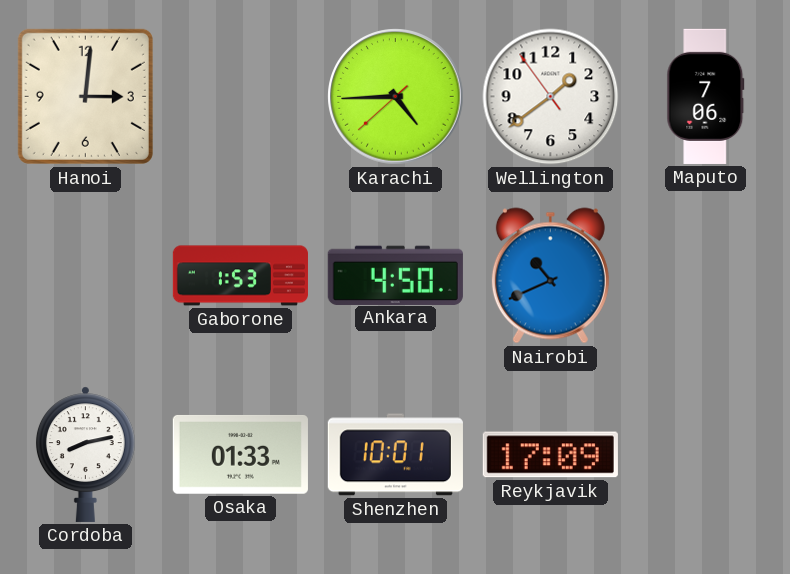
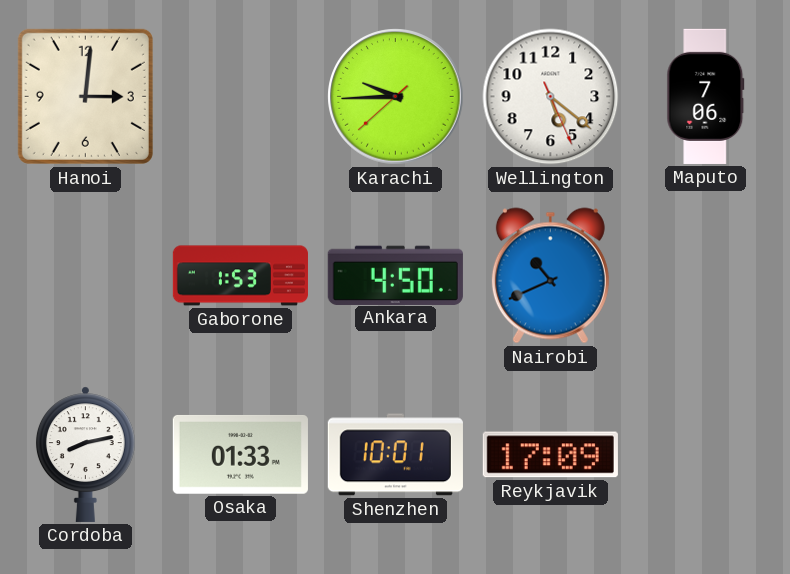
Karachi: 4:44 -> 9:44 (396, 97)
Wellington: 1:38 -> 5:21 (551, 97)
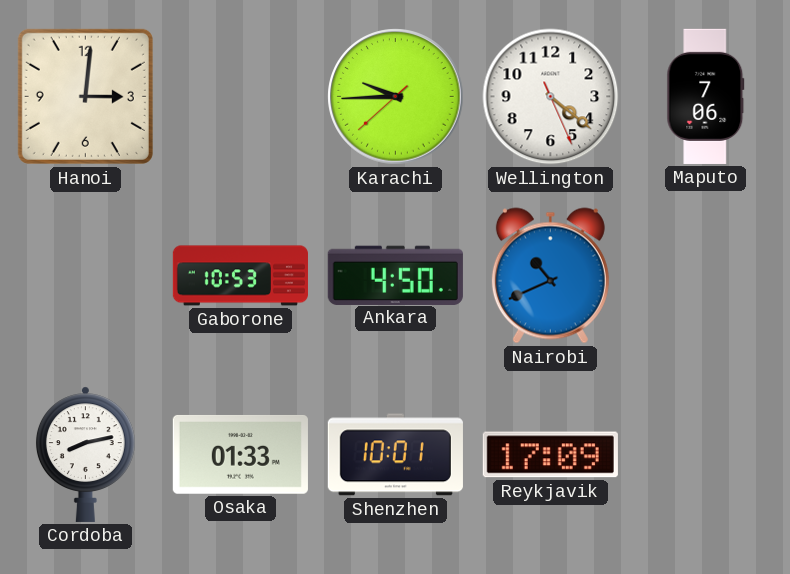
Wellington: 5:21 -> 4:21 (551, 97)
Gaborone: 1:53 -> 10:53 (240, 276)
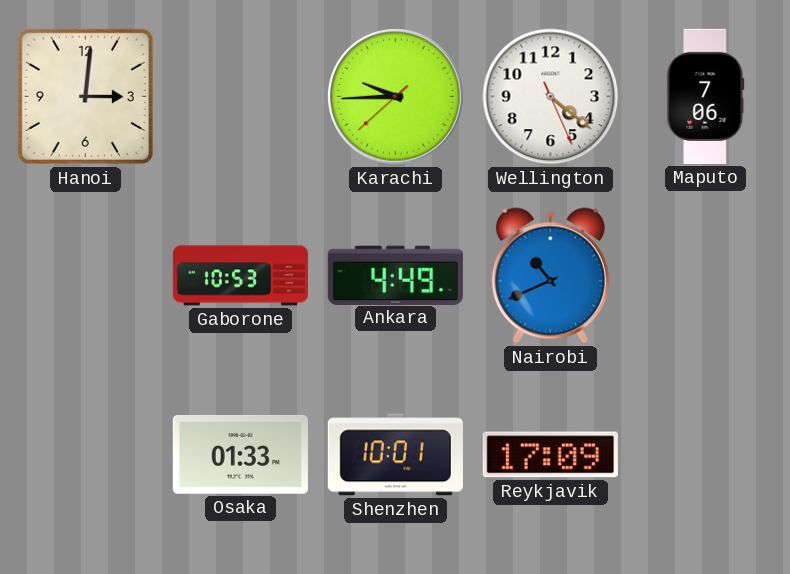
Ankara: 4:50 -> 4:49 (395, 275)
Cordoba: 8:13 -> none (85, 454)
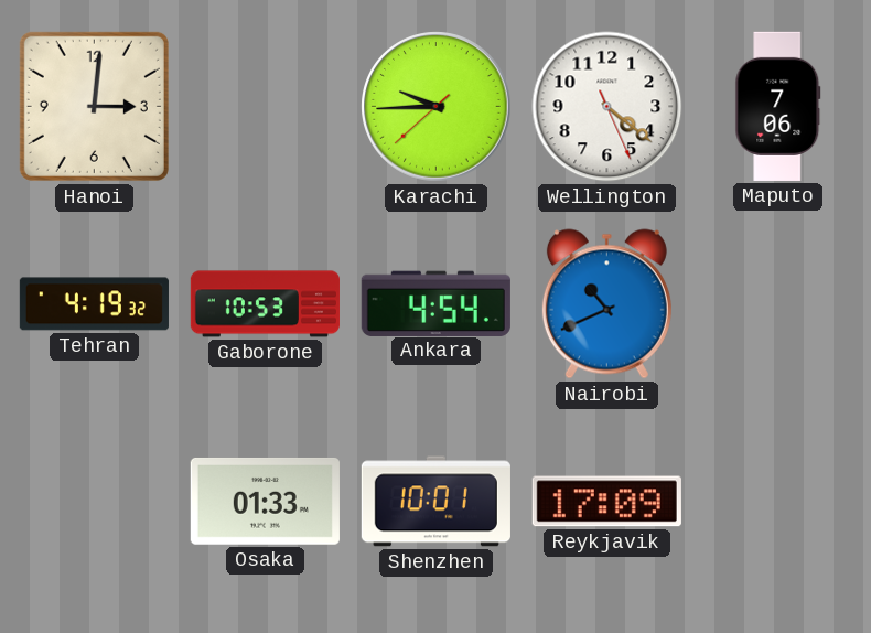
Tehran: none -> 4:19 (94, 304)
Ankara: 4:49 -> 4:54 (436, 303)
